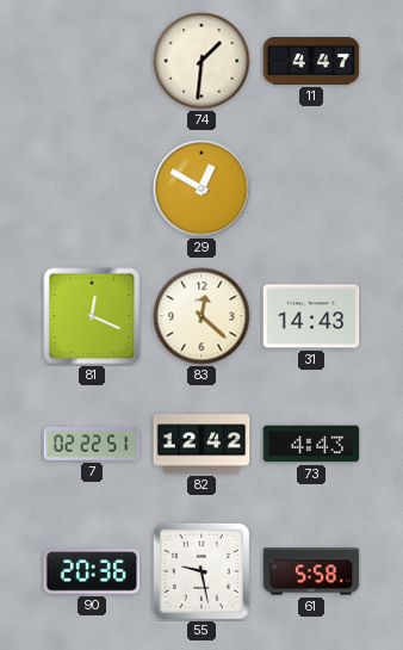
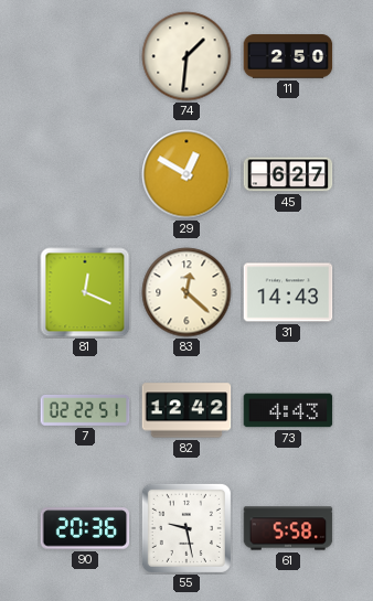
11: 4:47 -> 2:50 (288, 56)
45: none -> 6:27 (288, 174)
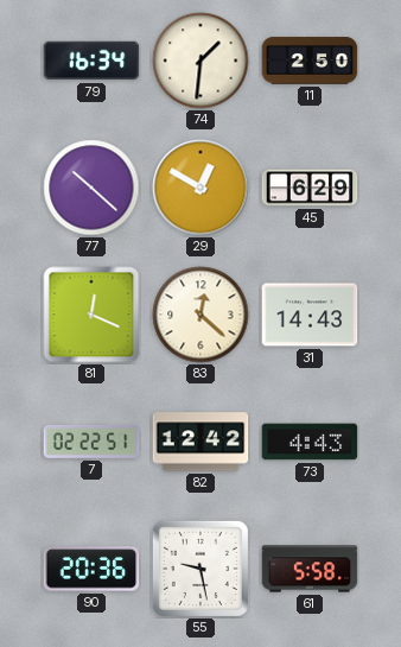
79: none -> 16:34 (91, 61)
77: none -> 10:22 (91, 188)
45: 6:27 -> 6:29 (310, 188)
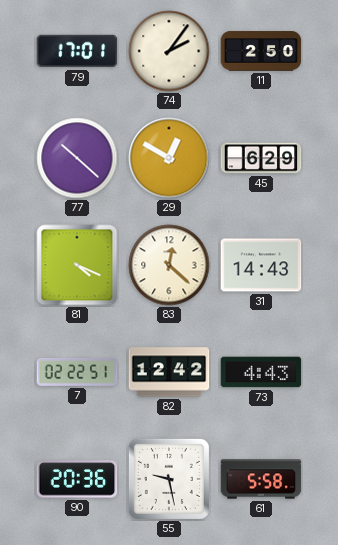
79: 16:34 -> 17:01 (77, 51)
74: 1:31 -> 2:06 (169, 51)
81: 12:19 -> 4:19 (77, 265)
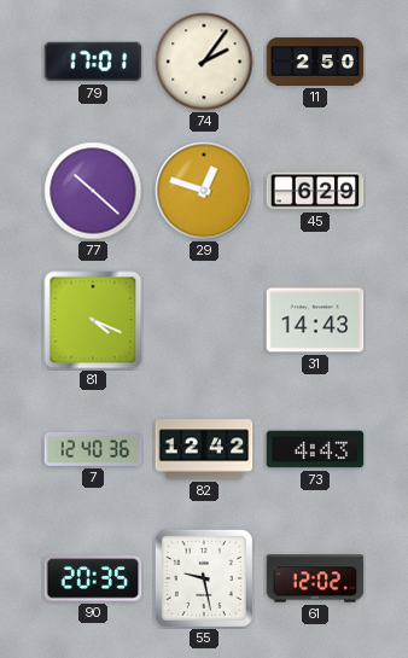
29: 12:50 -> 12:48 (204, 191)
83: 12:22 -> none (169, 265)
7: 02:22 -> 12:40 (93, 450)
90: 20:36 -> 20:35 (93, 578)
61: 5:58 -> 12:02 (315, 578)
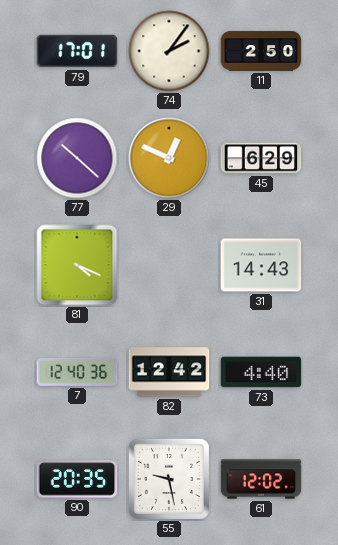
29: 12:48 -> 12:49 (169, 158)
73: 4:43 -> 4:40 (261, 372)
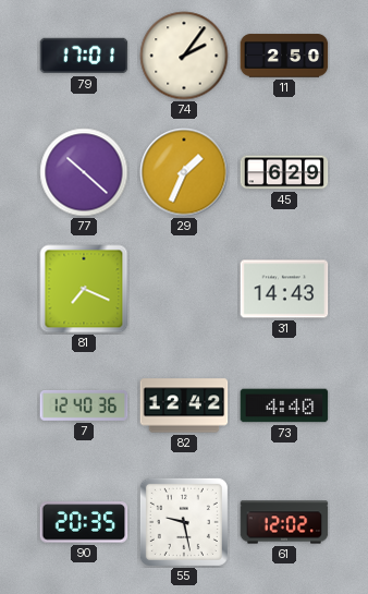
29: 12:49 -> 1:34 (184, 172)
81: 4:19 -> 7:19 (84, 289)
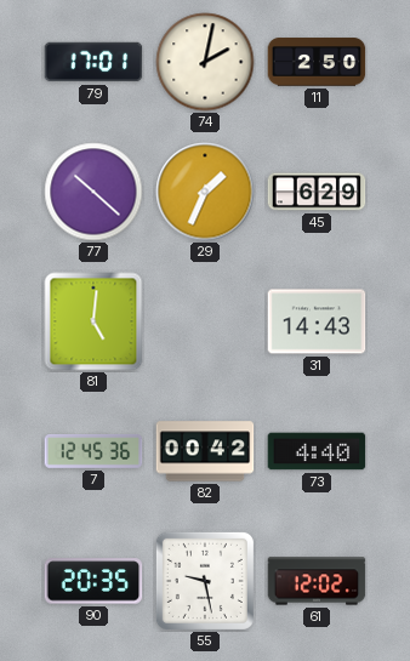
74: 2:06 -> 2:02 (205, 62)
81: 7:19 -> 5:01 (93, 321)
7: 12:40 -> 12:45 (93, 452)
82: 12:42 -> 00:42 (205, 451)
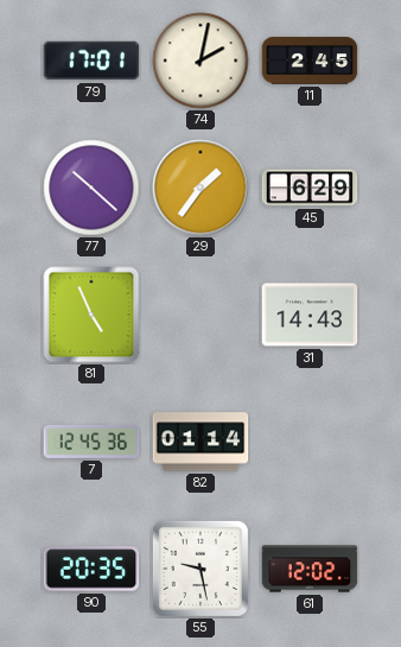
11: 2:50 -> 2:45 (310, 61)
29: 1:34 -> 1:36 (200, 188)
81: 5:01 -> 4:56 (91, 315)
82: 00:42 -> 01:14 (200, 442)
73: 4:40 -> none (317, 451)
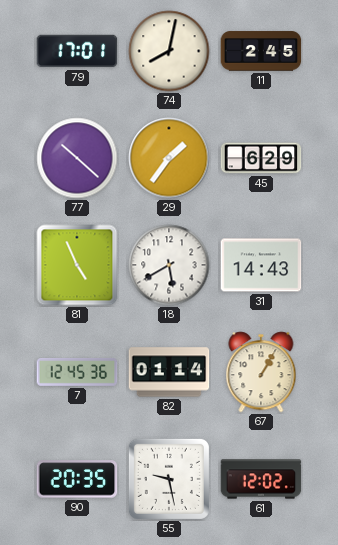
74: 2:02 -> 8:02 (169, 51)
18: none -> 5:40 (169, 265)
67: none -> 1:05 (261, 372)
